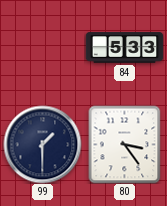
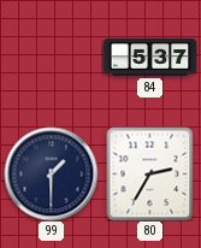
84: 5:33 -> 5:37 (149, 58)
80: 3:24 -> 2:35 (150, 173)
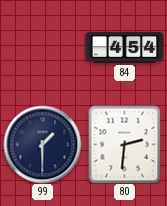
84: 5:37 -> 4:54 (124, 48)
80: 2:35 -> 2:31 (125, 144)
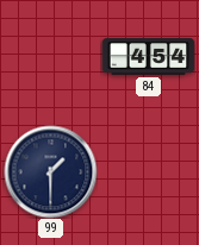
80: 2:31 -> none (125, 144)
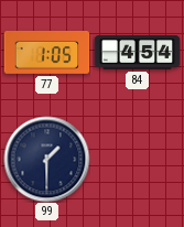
77: none -> 1:05 (46, 53)
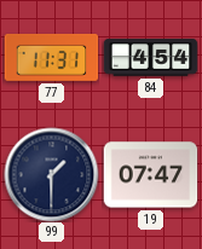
77: 1:05 -> 11:31 (51, 58)
19: none -> 07:47 (150, 175)
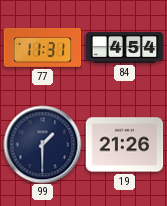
19: 07:47 -> 21:26 (124, 145)
